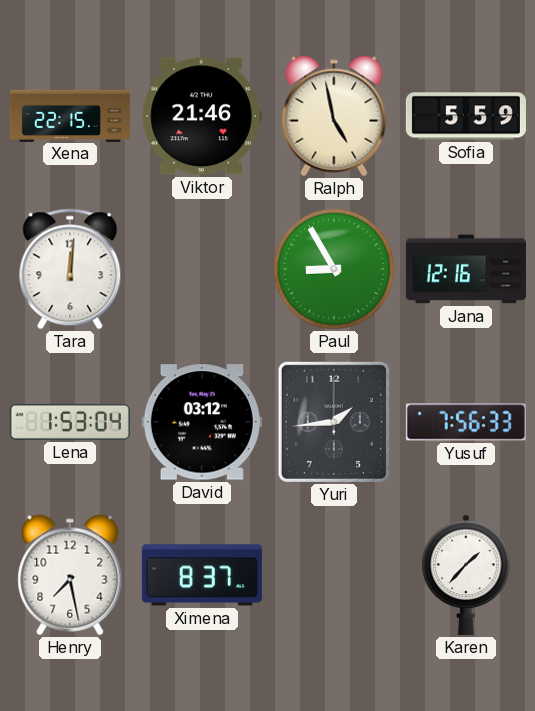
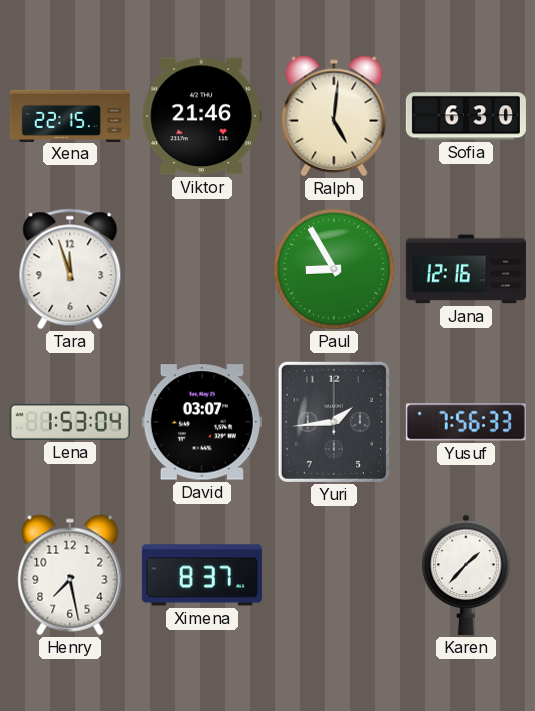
Ralph: 4:58 -> 5:01 (334, 116)
Sofia: 5:59 -> 6:30 (466, 116)
Tara: 12:01 -> 11:57 (70, 269)
David: 03:12 -> 03:07 (202, 422)
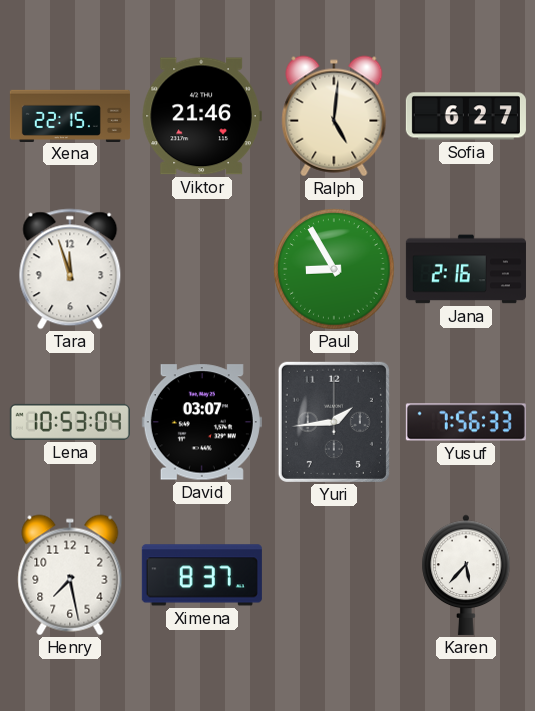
Sofia: 6:30 -> 6:27 (466, 116)
Jana: 12:16 -> 2:16 (466, 269)
Lena: 1:53 -> 10:53 (70, 422)
Karen: 1:37 -> 5:37 (466, 575)
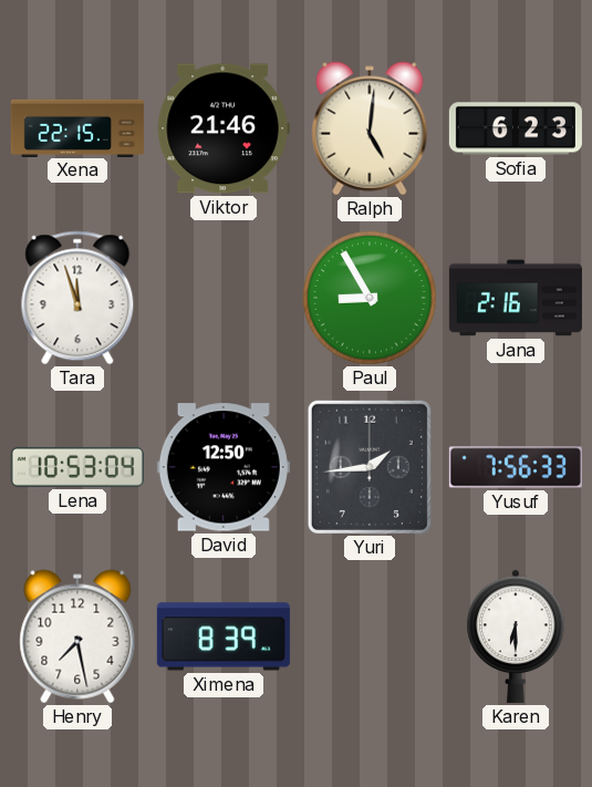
Sofia: 6:27 -> 6:23 (516, 128)
David: 03:07 -> 12:50 (224, 467)
Ximena: 8:37 -> 8:39 (224, 636)
Karen: 5:37 -> 6:30 (516, 636)
